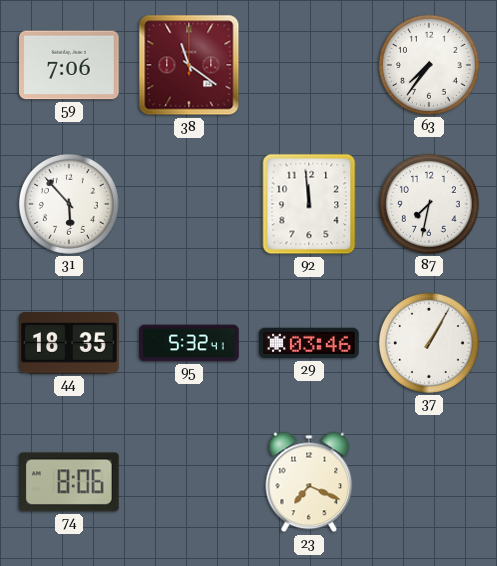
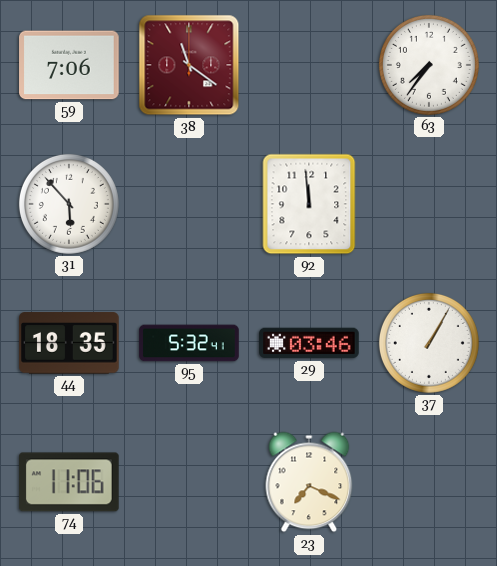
87: 7:32 -> none (429, 204)
74: 8:06 -> 11:06 (70, 482)
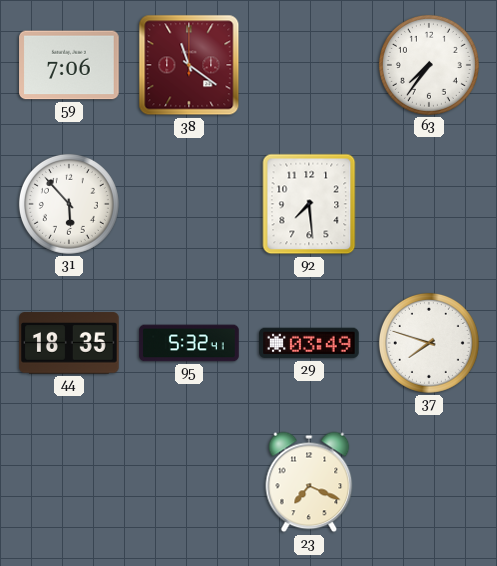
92: 11:59 -> 7:29 (309, 204)
29: 03:46 -> 03:49 (309, 343)
37: 1:05 -> 7:48 (429, 343)
74: 11:06 -> none (70, 482)
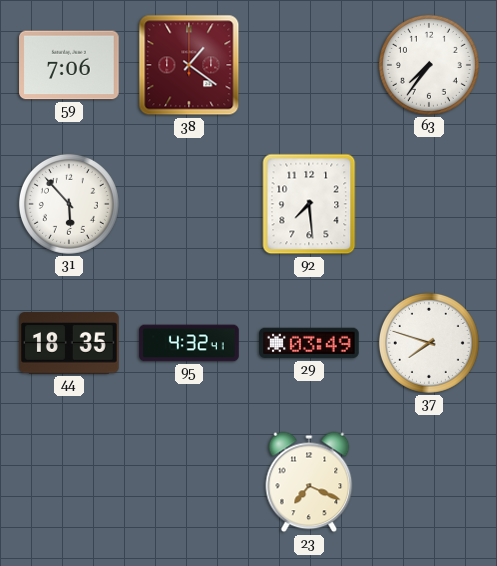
38: 11:21 -> 1:21 (189, 65)
95: 5:32 -> 4:32 (189, 343)
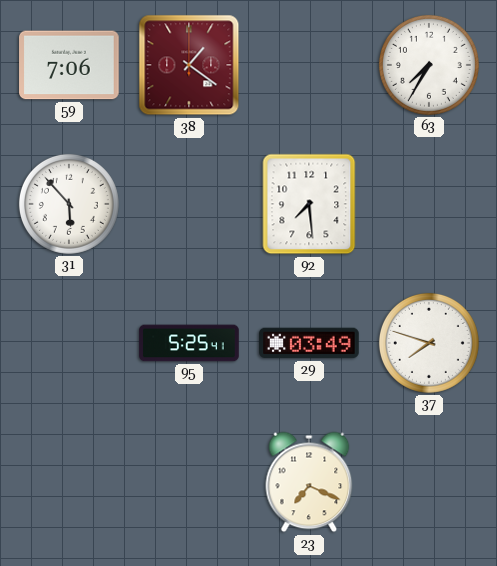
63: 7:36 -> 7:35 (429, 65)
44: 18:35 -> none (69, 343)
95: 4:32 -> 5:25 (189, 343)
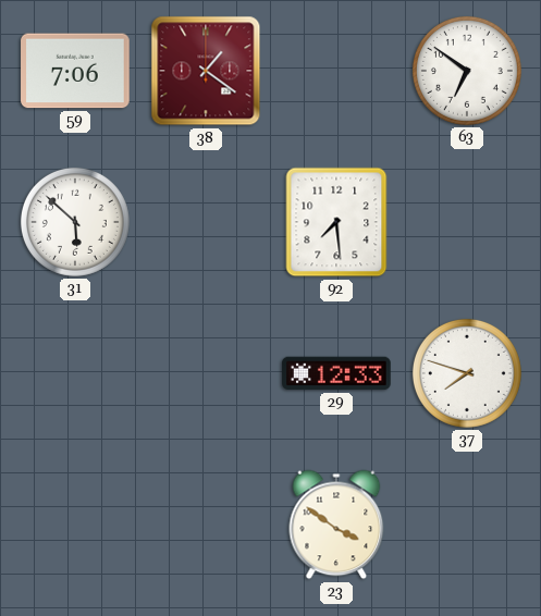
63: 7:35 -> 6:51 (467, 71)
31: 5:53 -> 5:52 (75, 222)
95: 5:25 -> none (189, 343)
29: 03:49 -> 12:33 (336, 373)
23: 7:19 -> 3:51 (336, 525)
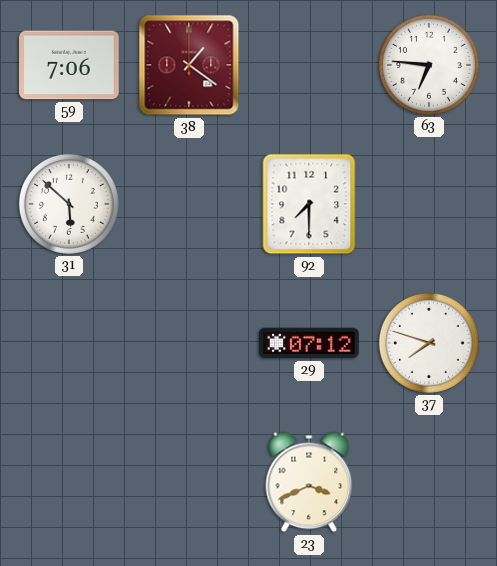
63: 6:51 -> 6:46 (429, 65)
92: 7:29 -> 7:30 (309, 204)
29: 12:33 -> 07:12 (309, 343)
23: 3:51 -> 3:41 (309, 482)
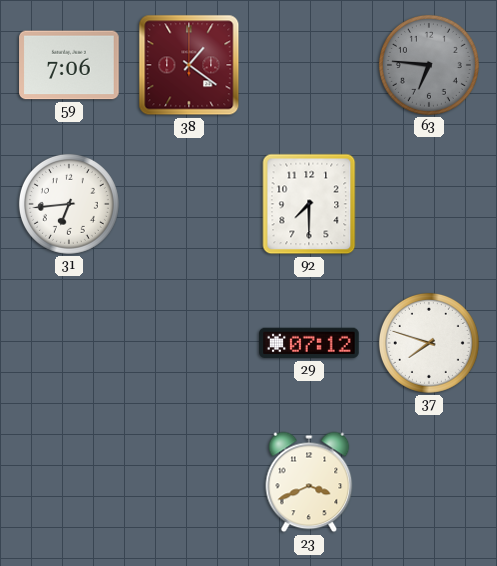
63 dial: white -> grey (429, 65)
31: 5:52 -> 6:44 (69, 204)
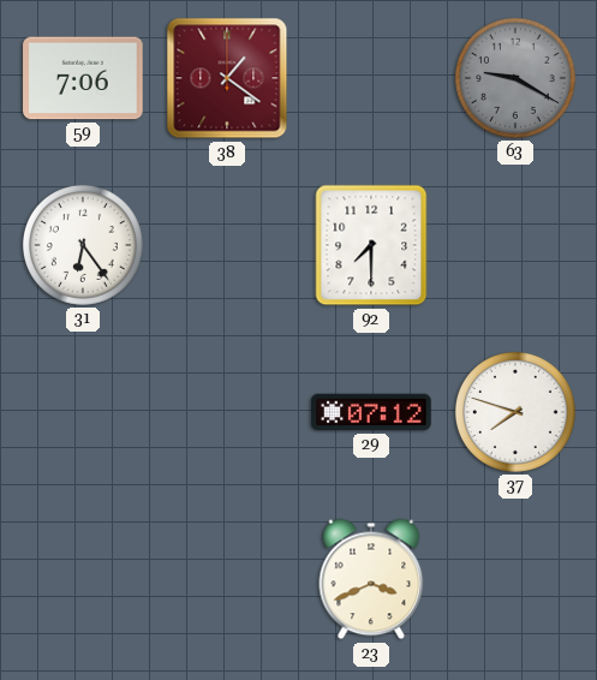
63: 6:46 -> 9:20 (515, 78)
31: 6:44 -> 6:24 (83, 245)
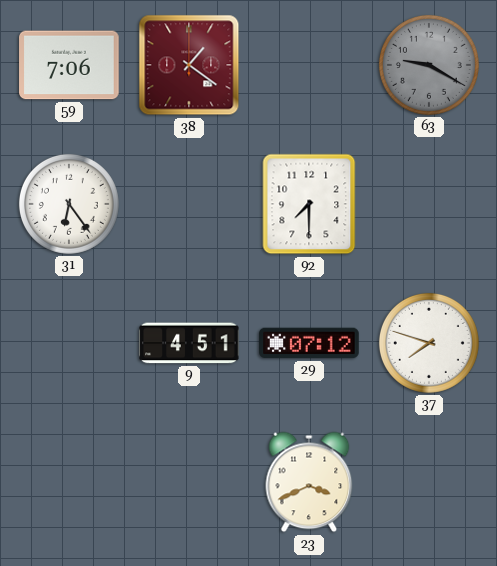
9: none -> 4:51 (189, 343)
